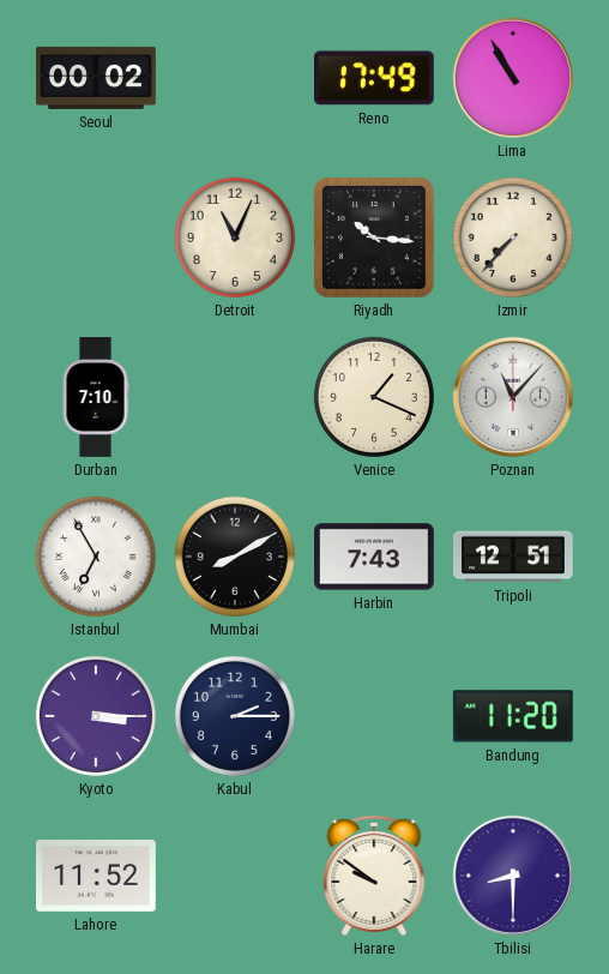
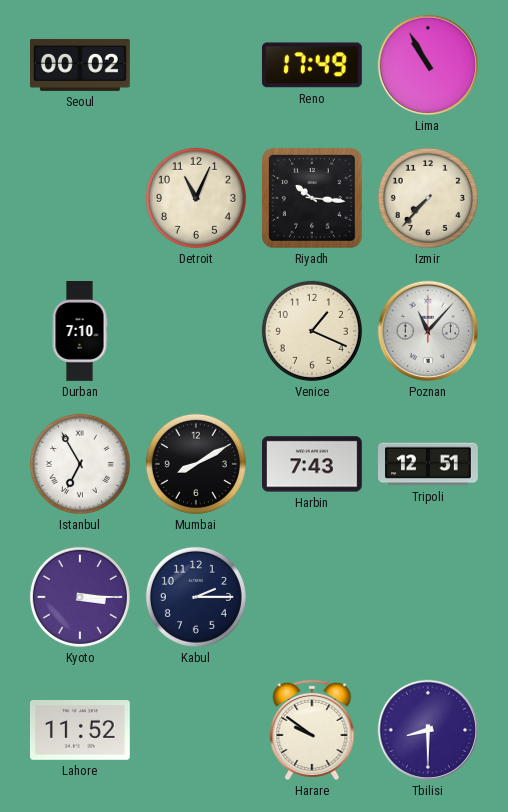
Bandung: 11:20 -> none (513, 716)
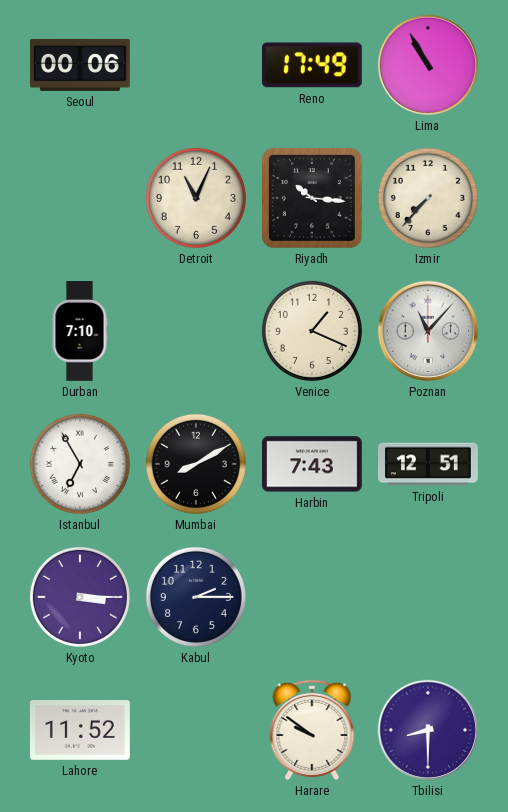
Seoul: 00:02 -> 00:06 (81, 65)
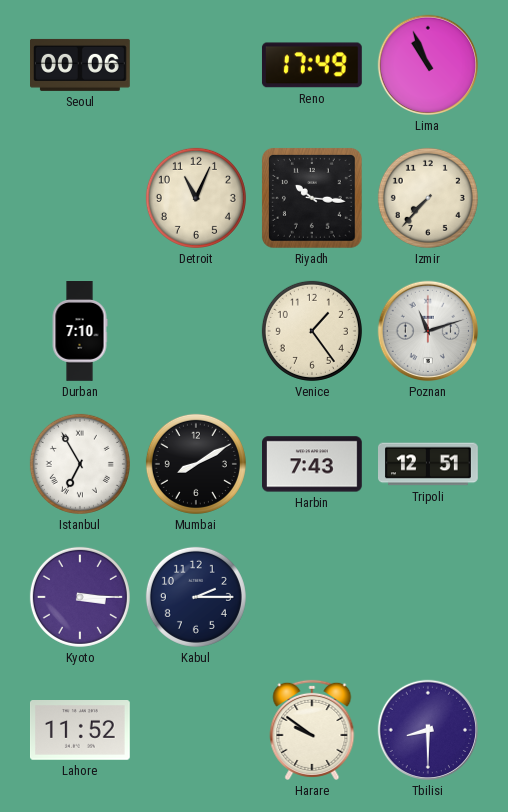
Lima: 10:55 -> 10:56 (428, 65)
Venice: 1:19 -> 1:24 (312, 331)
Poznan: 11:07 -> 11:12 (428, 331)
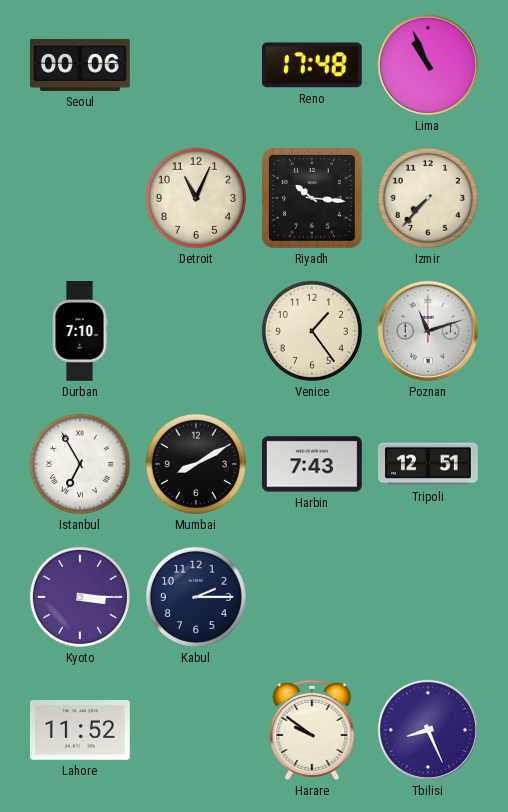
Reno: 17:49 -> 17:48 (312, 65)
Tbilisi: 8:30 -> 8:26 (428, 730)
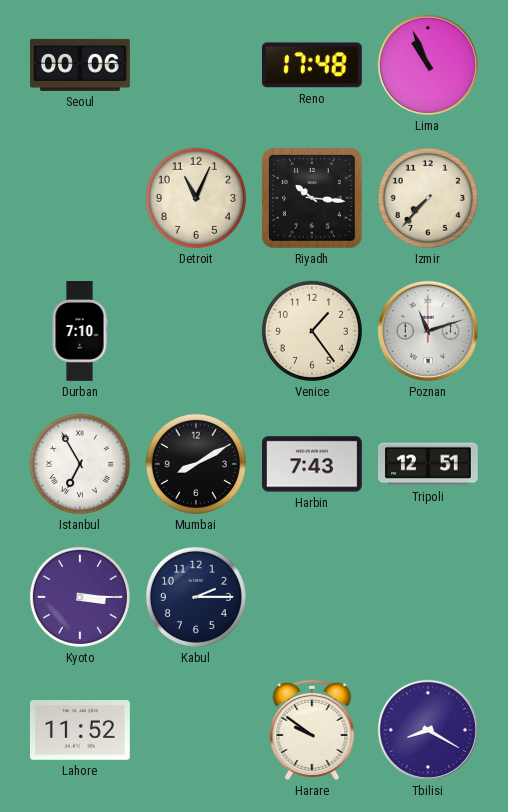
Tbilisi: 8:26 -> 8:20 (428, 730)
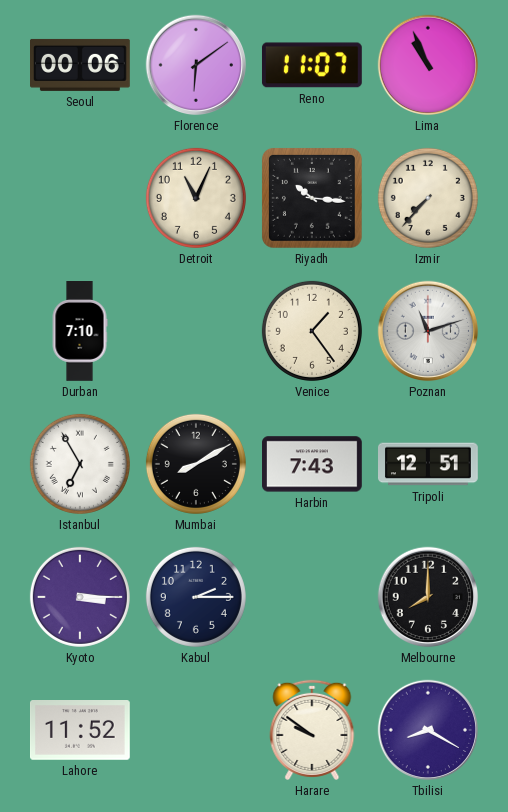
Florence: none -> 6:09 (196, 65)
Reno: 17:48 -> 11:07 (312, 65)
Melbourne: none -> 8:00 (428, 597)
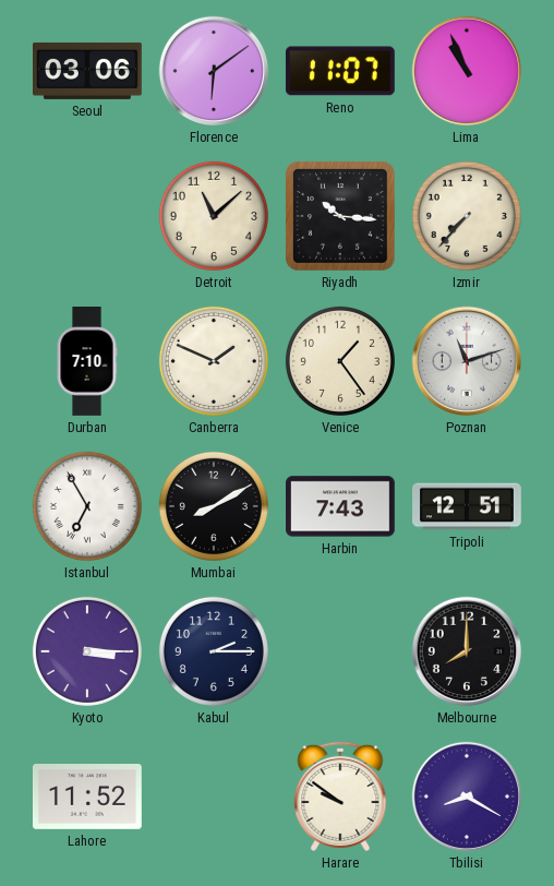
Seoul: 00:06 -> 03:06 (88, 71)
Detroit: 11:04 -> 11:08 (214, 216)
Canberra: none -> 1:49 (214, 361)
